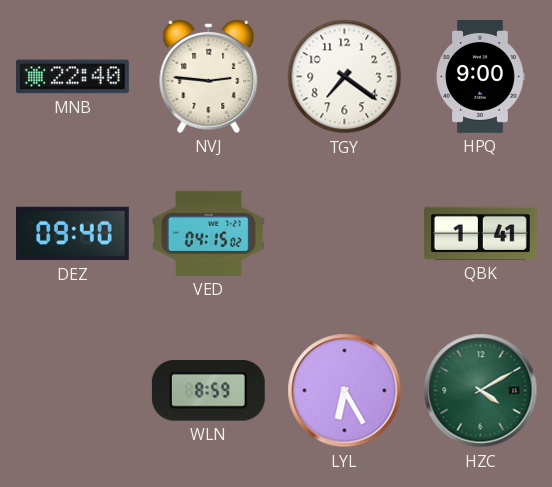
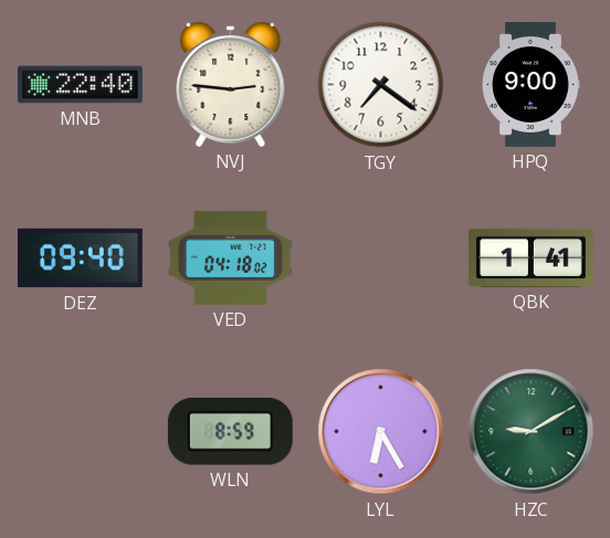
VED: 04:15 -> 04:18 (230, 257)
HZC: 4:10 -> 9:10 (532, 432)
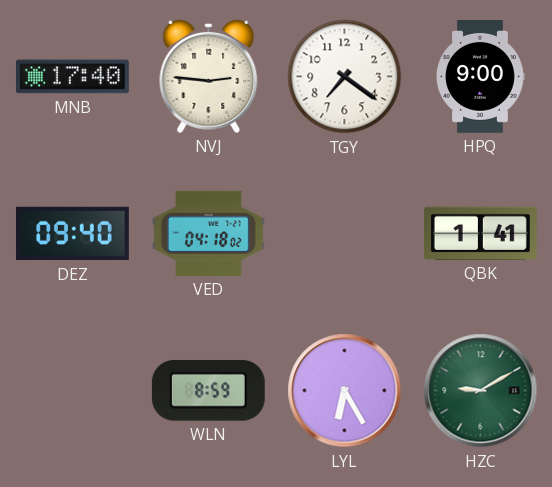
MNB: 22:40 -> 17:40 (72, 77)
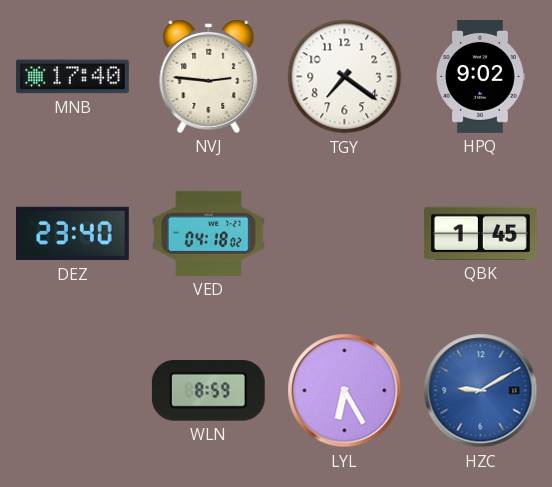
HPQ: 9:00 -> 9:02 (480, 77)
DEZ: 09:40 -> 23:40 (72, 234)
QBK: 1:41 -> 1:45 (480, 233)
HZC dial: green -> blue (481, 391)
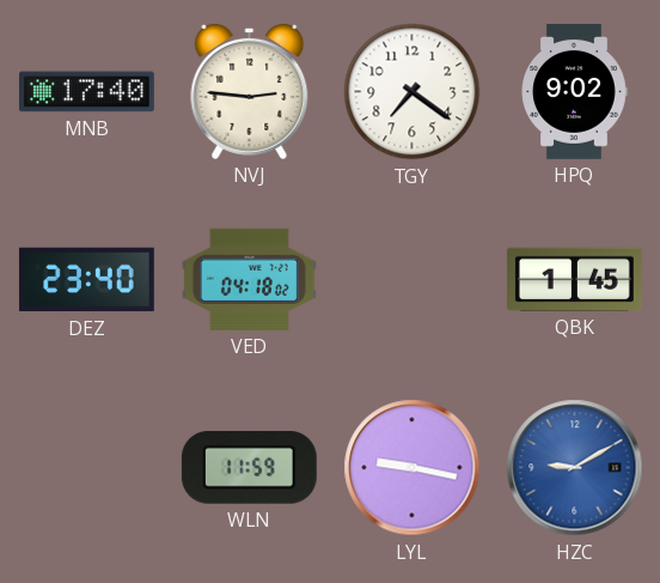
WLN: 8:59 -> 11:59 (249, 468)
LYL: 6:25 -> 9:17 (412, 468)
